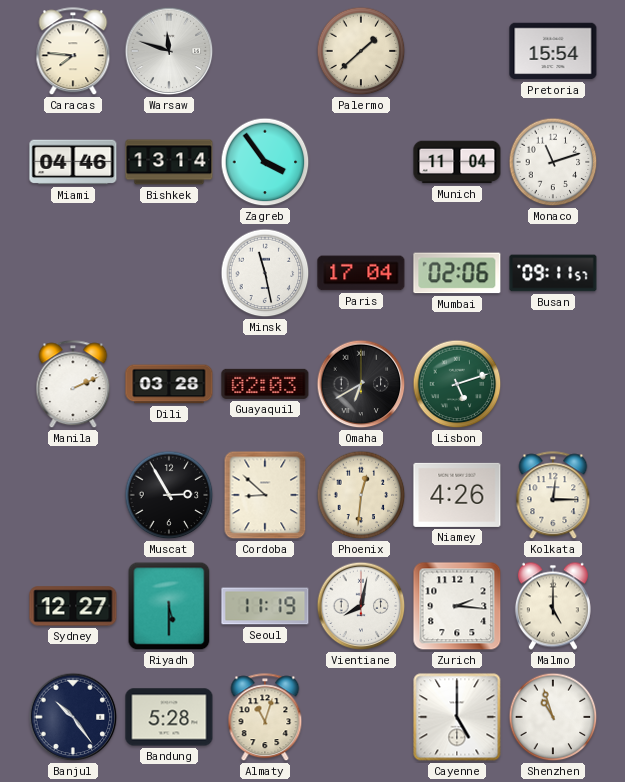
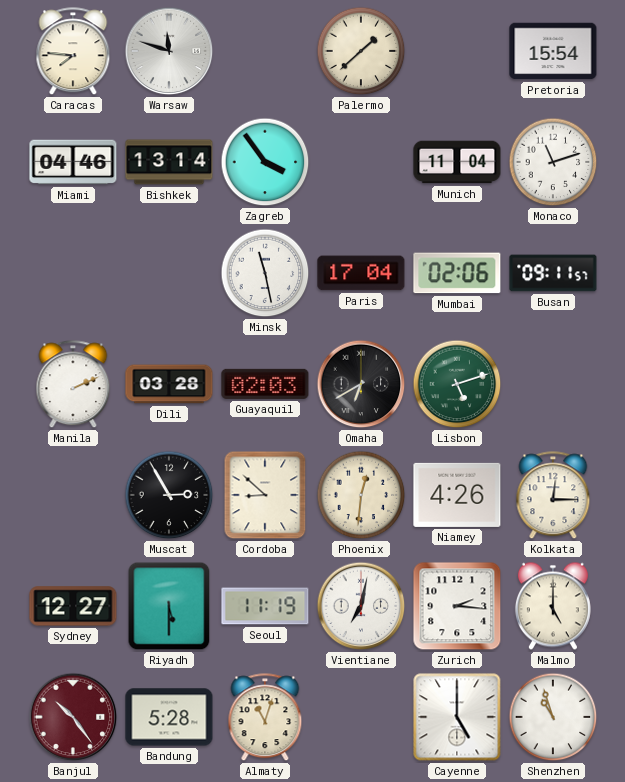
Vientiane: 8:02 -> 7:02 (361, 606)
Banjul dial: navy -> burgundy (73, 717)
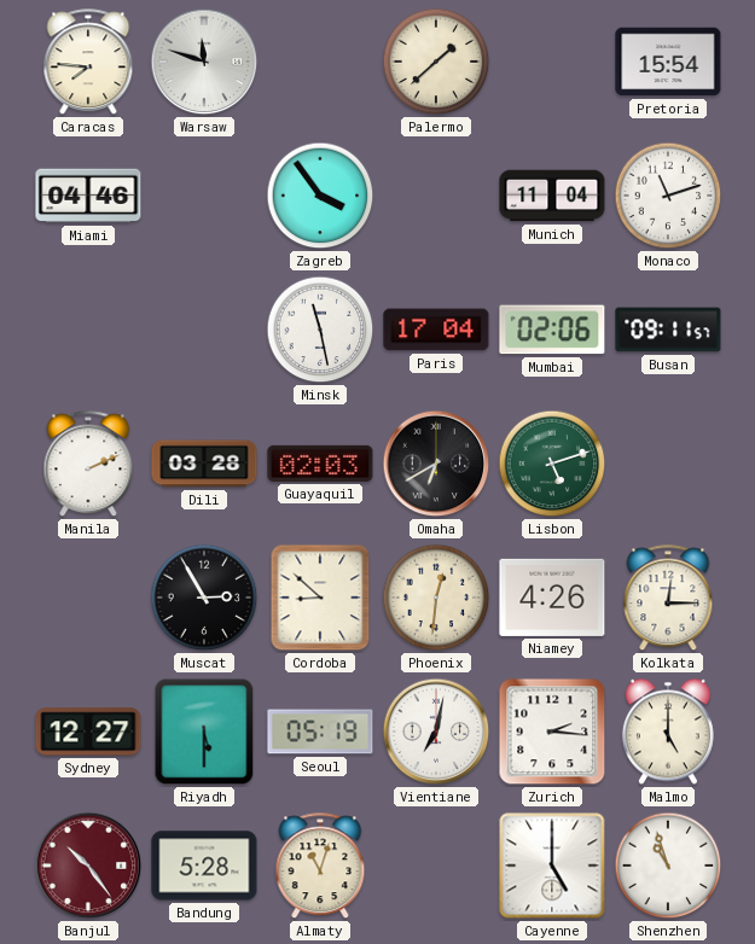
Bishkek: 13:14 -> none (169, 162)
Seoul: 11:19 -> 05:19 (320, 732)
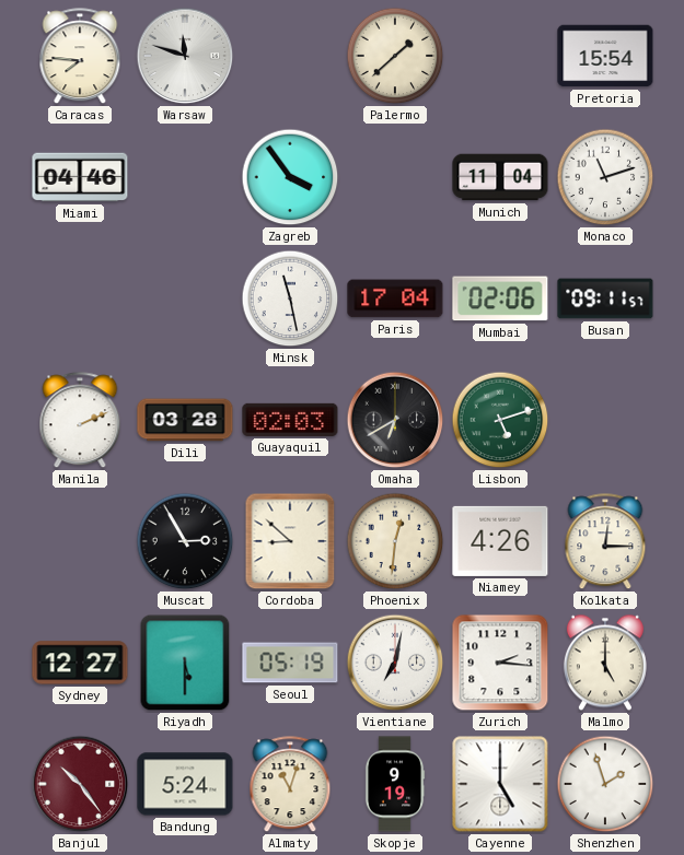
Bandung: 5:28 -> 5:24 (185, 784)
Skopje: none -> 9:19 (395, 784)
Shenzhen: 10:57 -> 1:57 (605, 784)
